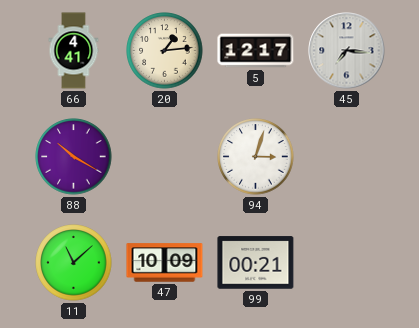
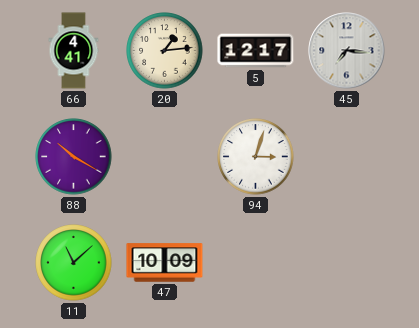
99: 00:21 -> none (256, 263)
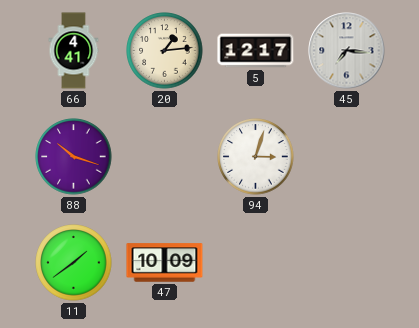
88: 10:20 -> 10:18 (74, 157)
11: 11:08 -> 1:39 (74, 263)
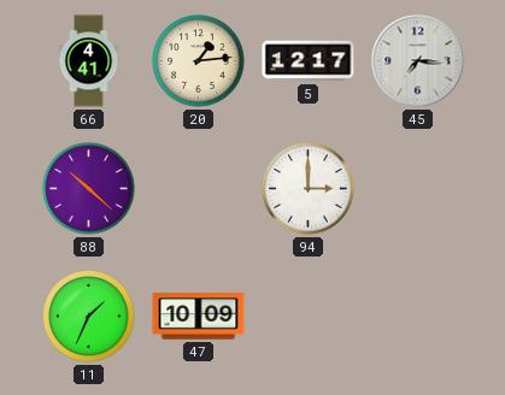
88: 10:18 -> 10:22 (89, 189)
94: 3:03 -> 3:00 (309, 189)
11: 1:39 -> 1:34 (89, 317)
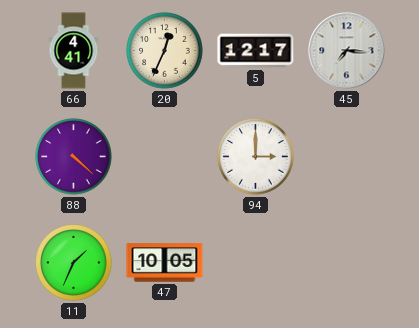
20: 1:14 -> 12:34 (165, 51)
88: 10:22 -> 4:22 (74, 157)
47: 10:09 -> 10:05 (165, 263)
